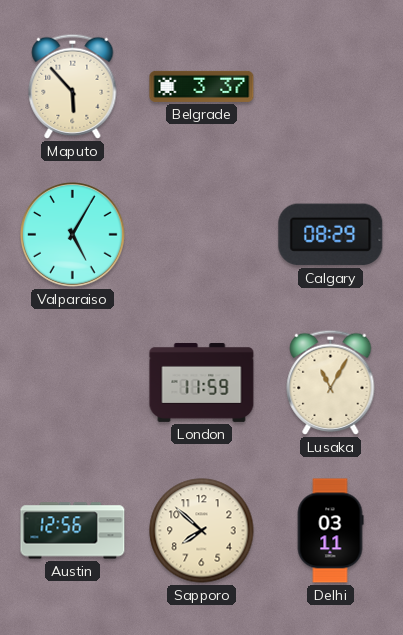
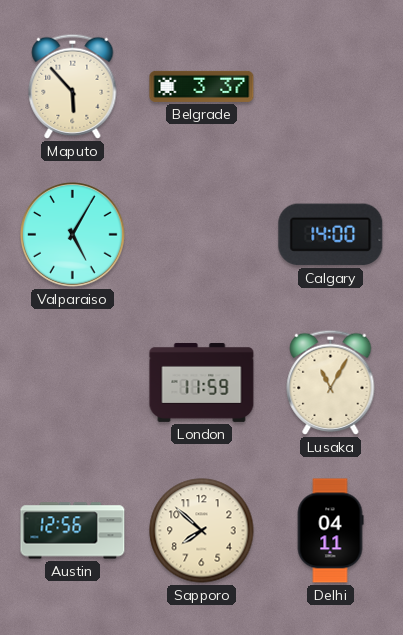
Calgary: 08:29 -> 14:00 (331, 235)
Delhi: 03:11 -> 04:11 (330, 531)
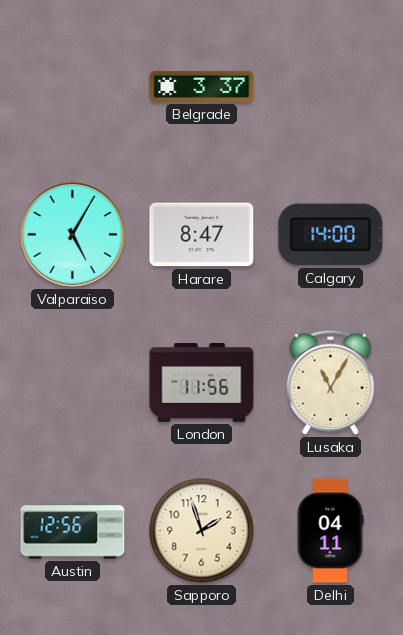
Maputo: 5:53 -> none (73, 86)
Harare: none -> 8:47 (202, 235)
London: 11:59 -> 11:56 (202, 382)
Sapporo: 7:52 -> 1:57 (202, 531)
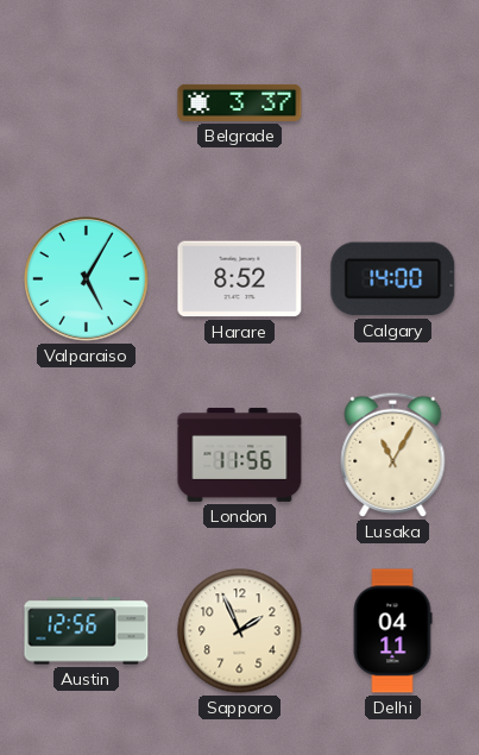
Harare: 8:47 -> 8:52 (240, 279)
Sapporo: 1:57 -> 1:56 (240, 631)
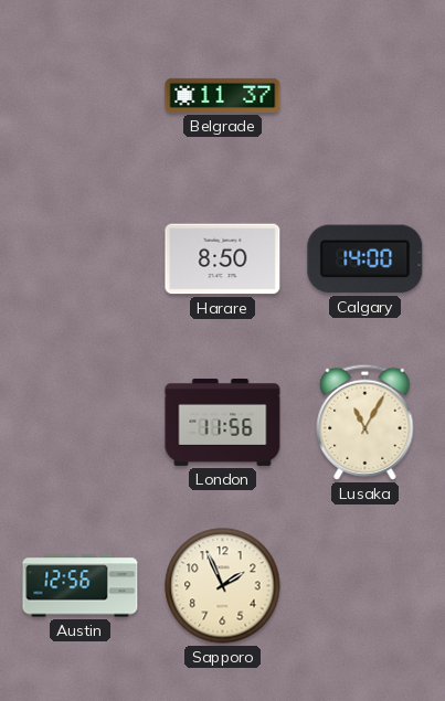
Belgrade: 3:37 -> 11:37 (223, 95)
Valparaiso: 5:05 -> none (87, 279)
Harare: 8:52 -> 8:50 (223, 259)
Delhi: 04:11 -> none (392, 631)
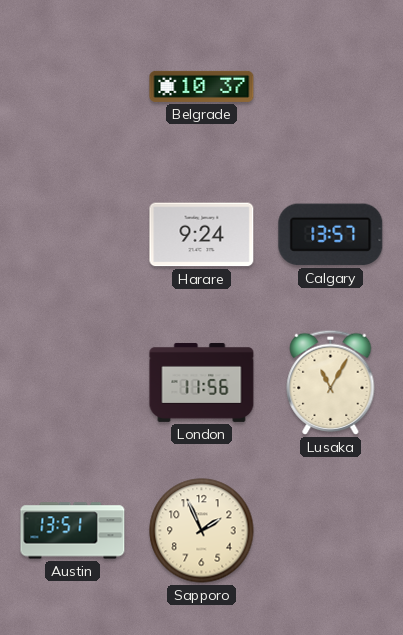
Belgrade: 11:37 -> 10:37 (202, 86)
Harare: 8:50 -> 9:24 (202, 235)
Calgary: 14:00 -> 13:57 (331, 235)
Austin: 12:56 -> 13:51 (73, 531)
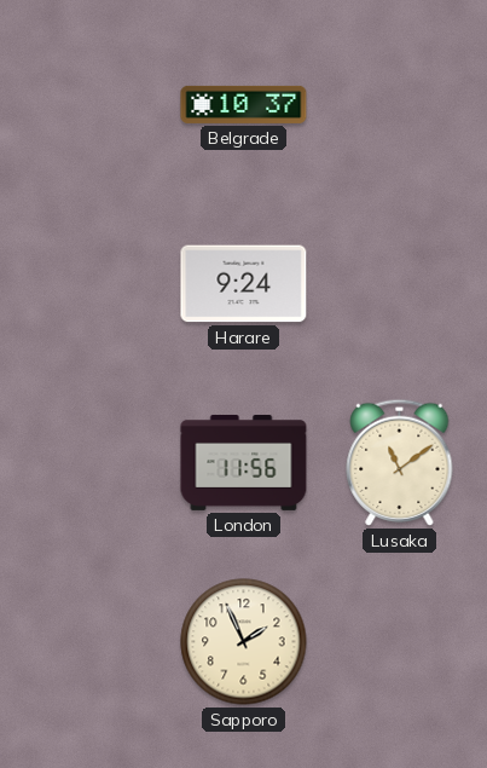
Calgary: 13:57 -> none (331, 235)
Lusaka: 11:05 -> 11:09 (400, 462)
Austin: 13:51 -> none (73, 531)
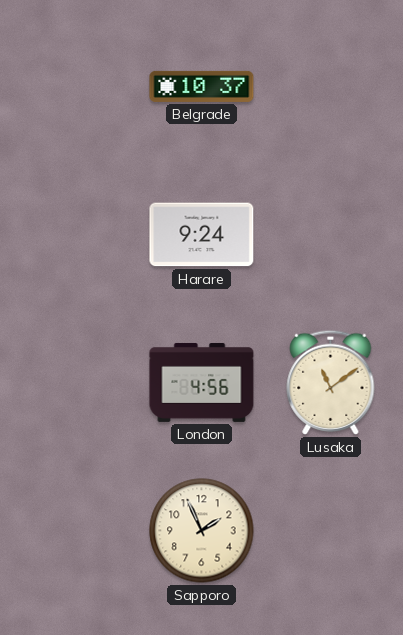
London: 11:56 -> 4:56 (202, 382)
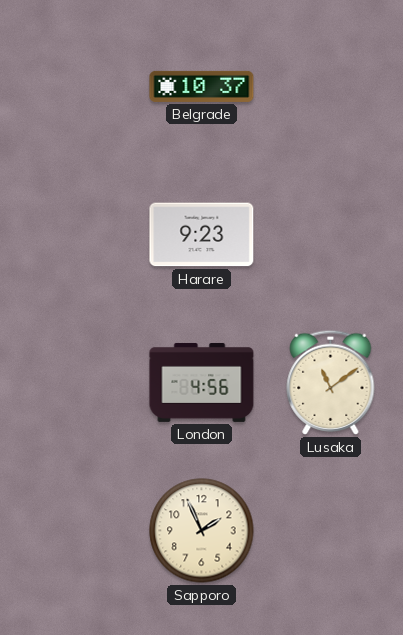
Harare: 9:24 -> 9:23 (202, 235)
